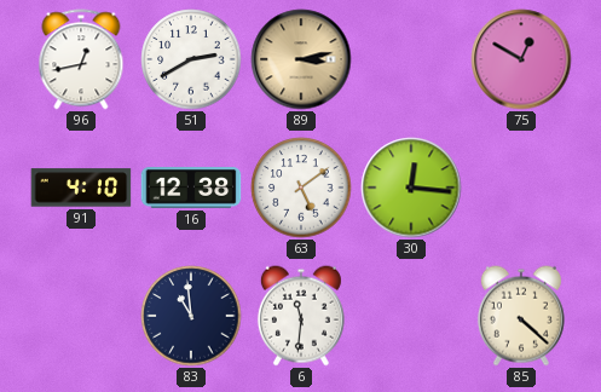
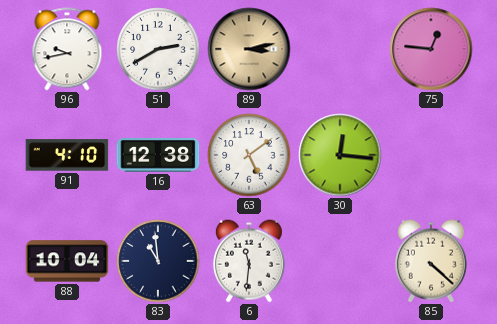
96: 12:43 -> 9:43 (67, 49)
75: 12:50 -> 12:46 (431, 49)
88: none -> 10:04 (67, 261)
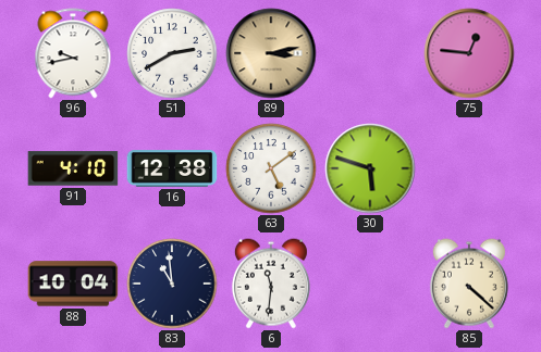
30: 12:16 -> 5:48 (370, 168)
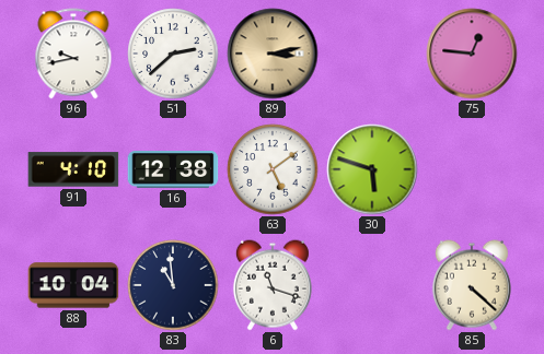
51: 2:40 -> 2:38 (173, 54)
6: 11:31 -> 11:18 (273, 285)
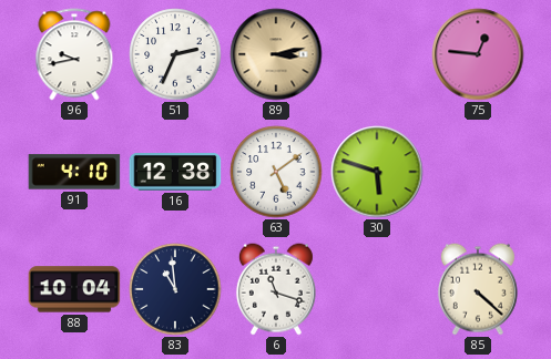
51: 2:38 -> 2:34 (175, 54)
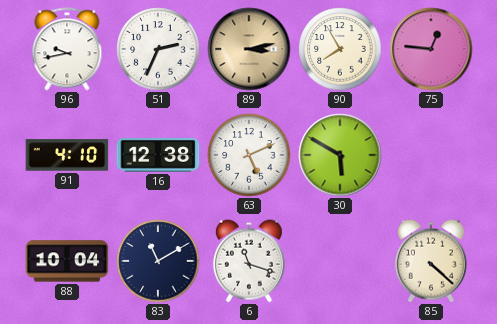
90: none -> 7:55 (340, 49)
63: 5:09 -> 5:11 (249, 155)
30: 5:48 -> 5:50 (340, 155)
83: 10:59 -> 11:10 (158, 261)
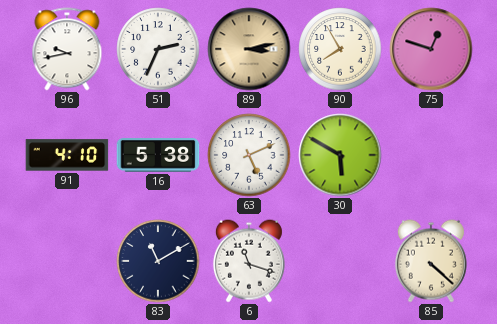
75: 12:46 -> 12:48 (431, 49)
16: 12:38 -> 5:38 (158, 155)
88: 10:04 -> none (67, 261)
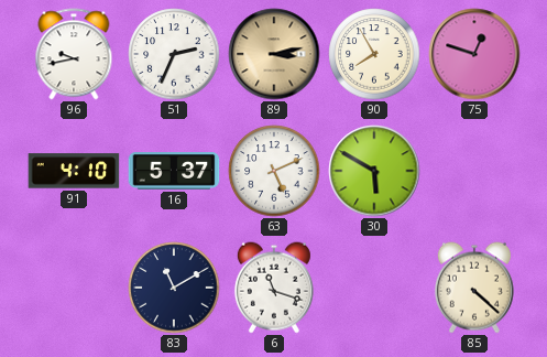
16: 5:38 -> 5:37 (174, 171)
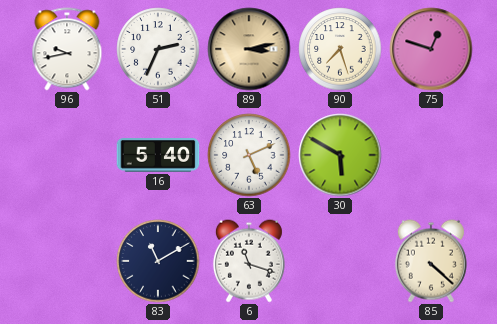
90: 7:55 -> 7:27 (340, 49)
91: 4:10 -> none (74, 171)
16: 5:37 -> 5:40 (158, 155)
